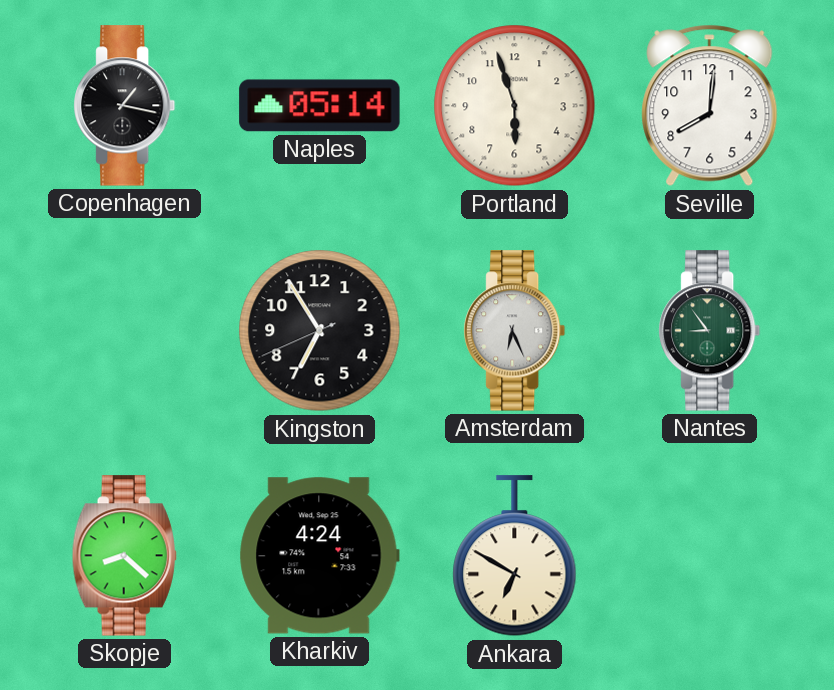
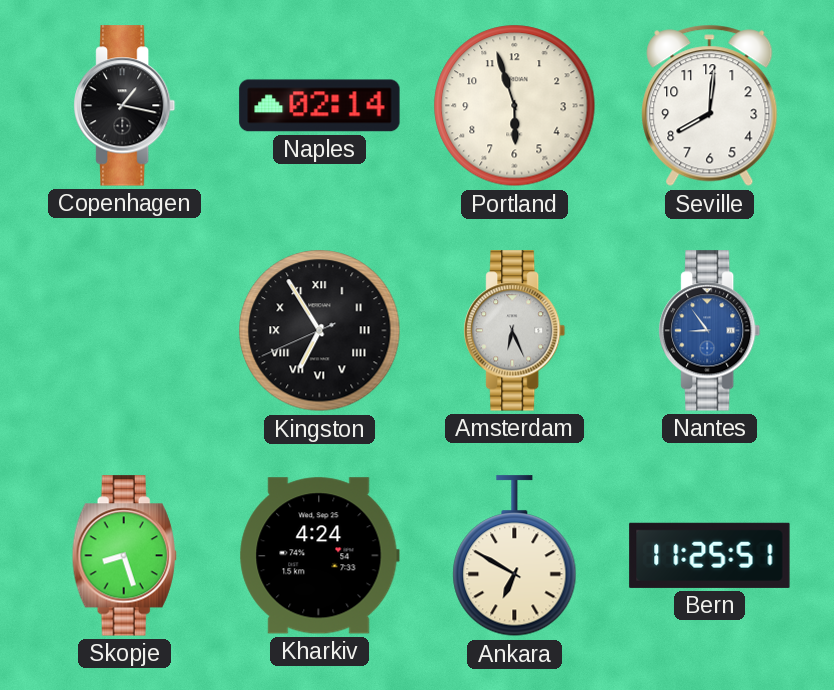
Naples: 05:14 -> 02:14 (320, 106)
Kingston numerals: Arabic -> Roman (320, 331)
Nantes dial: green -> blue (710, 331)
Skopje: 8:22 -> 8:27 (124, 556)
Bern: none -> 11:25 (710, 555)
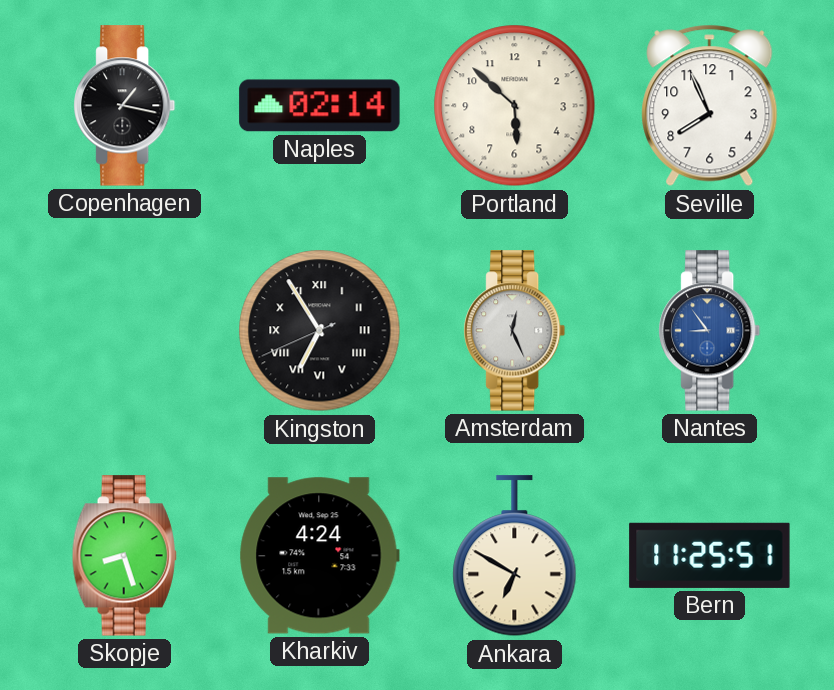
Portland: 5:57 -> 5:52 (515, 106)
Seville: 8:01 -> 7:56 (710, 106)
Amsterdam: 6:26 -> 12:26 (515, 331)
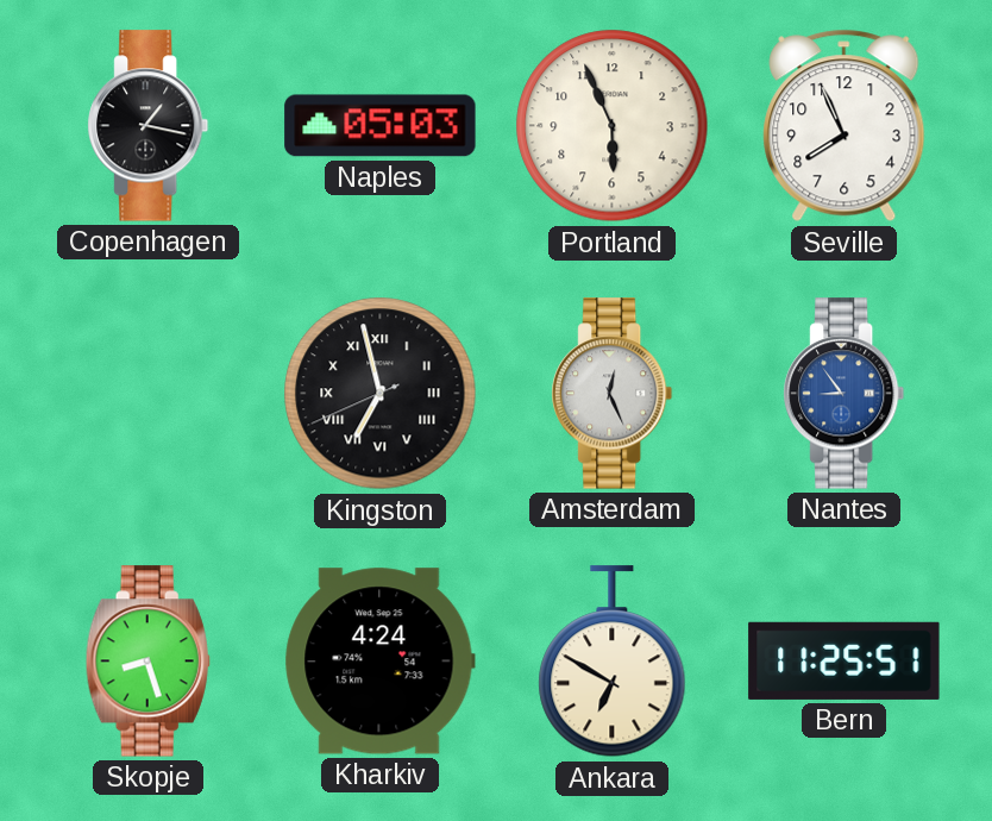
Naples: 02:14 -> 05:03 (381, 126)
Portland: 5:52 -> 5:56 (613, 126)
Kingston: 6:54 -> 6:57 (381, 394)
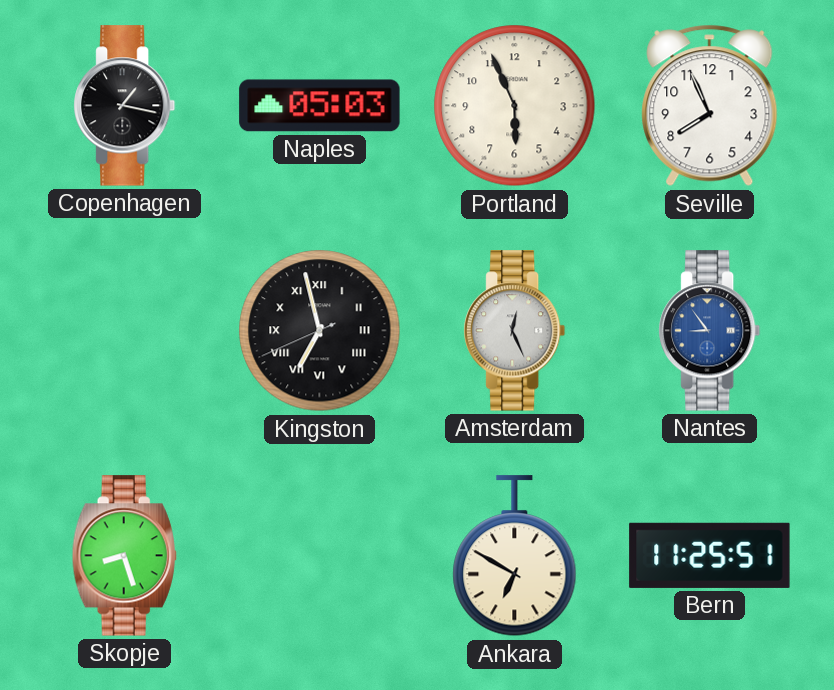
Kharkiv: 4:24 -> none (379, 662)
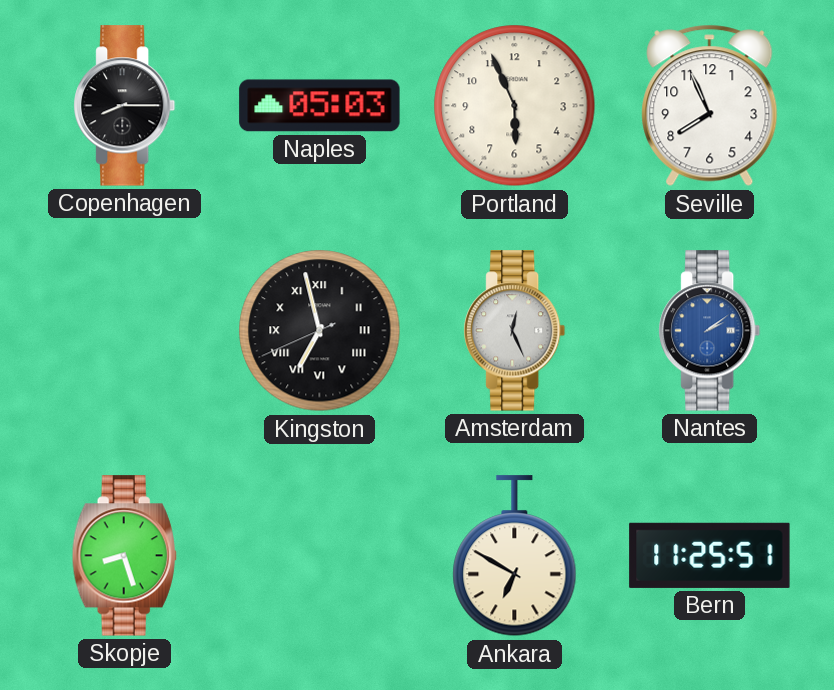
Copenhagen: 1:17 -> 8:15 (125, 106)
Nantes: 8:54 -> 2:09 (710, 331)
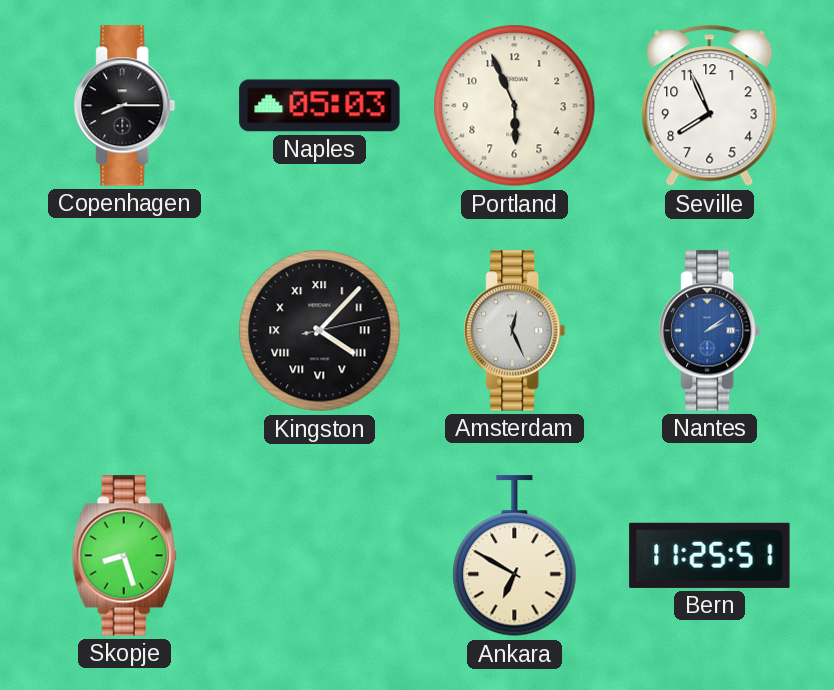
Kingston: 6:57 -> 4:07 (320, 331)
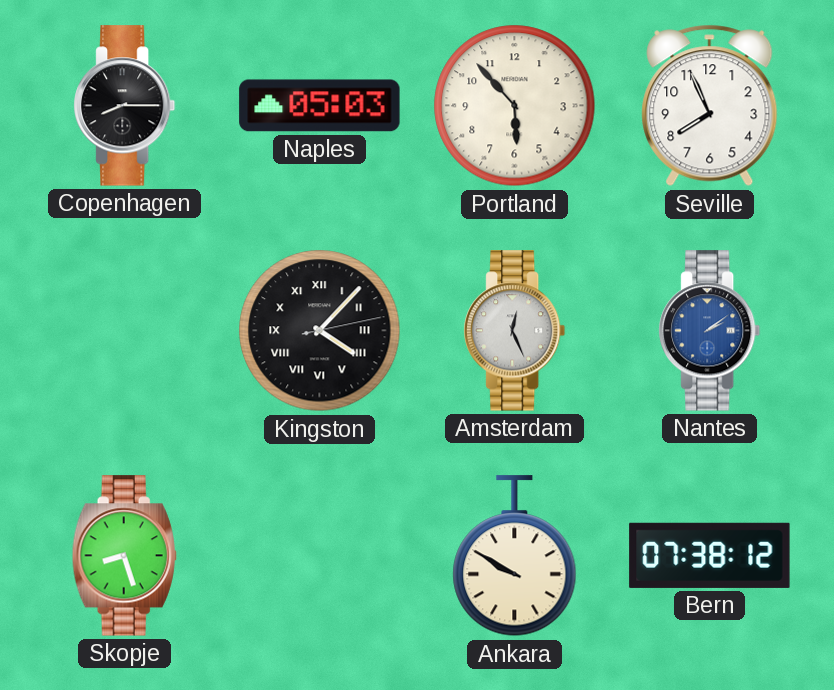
Portland: 5:56 -> 5:53 (515, 106)
Ankara: 6:50 -> 9:50 (515, 556)
Bern: 11:25 -> 07:38 (710, 555)
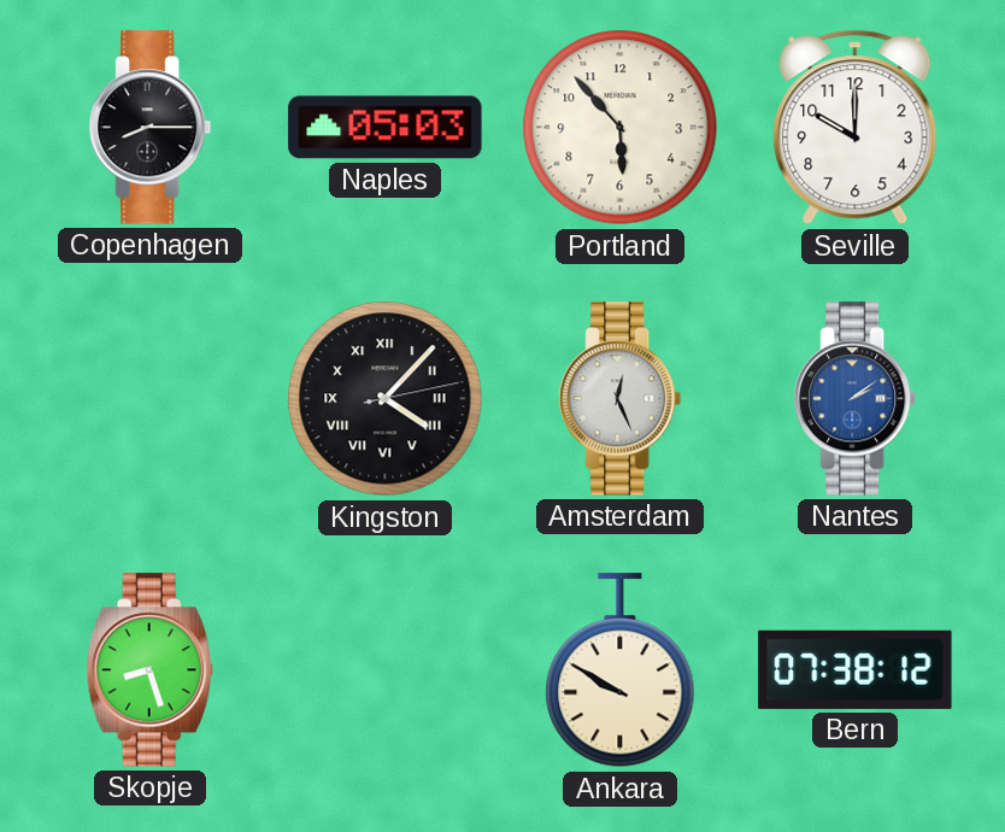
Seville: 7:56 -> 10:00 (856, 128)
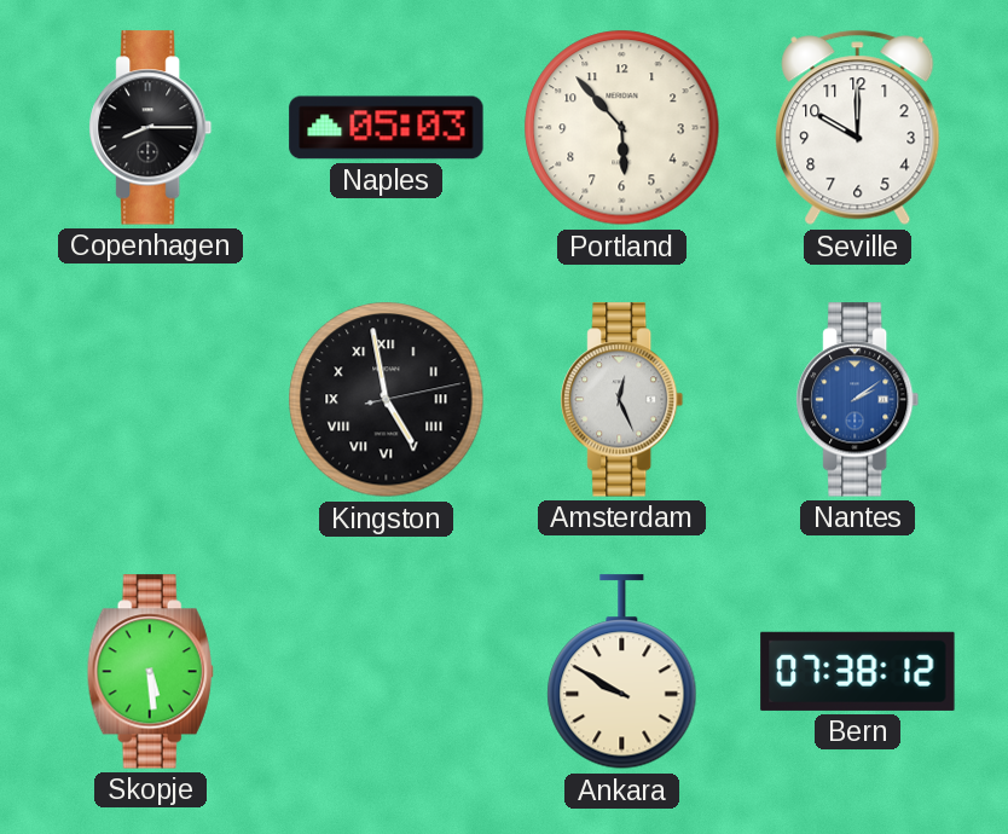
Kingston: 4:07 -> 4:58 (387, 400)
Skopje: 8:27 -> 5:29 (150, 672)
